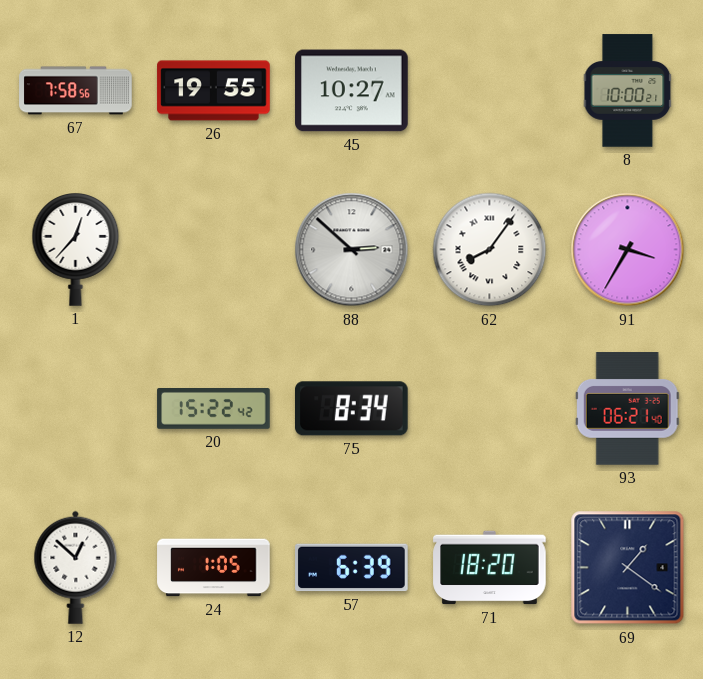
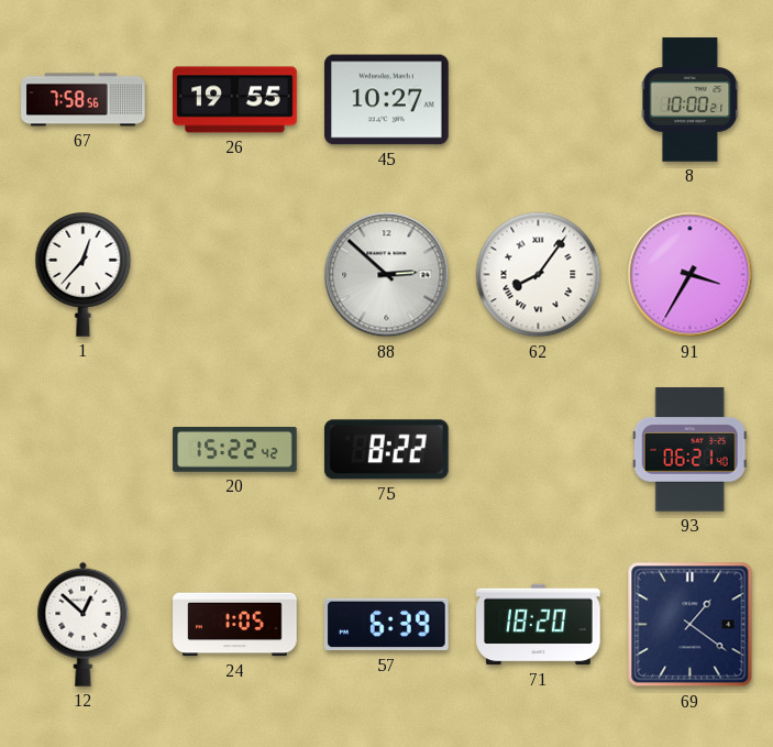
75: 8:34 -> 8:22 (387, 450)
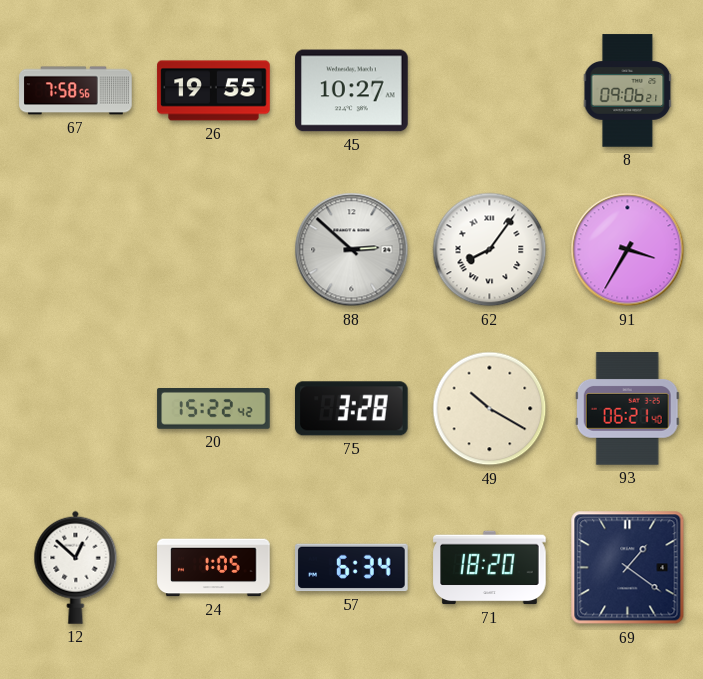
8: 10:00 -> 09:06 (628, 91)
1: 12:37 -> none (84, 275)
75: 8:22 -> 3:28 (352, 409)
49: none -> 10:20 (490, 409)
57: 6:39 -> 6:34 (352, 568)
